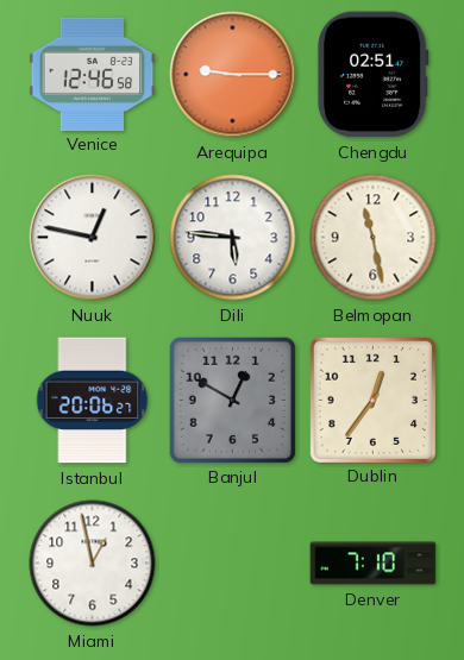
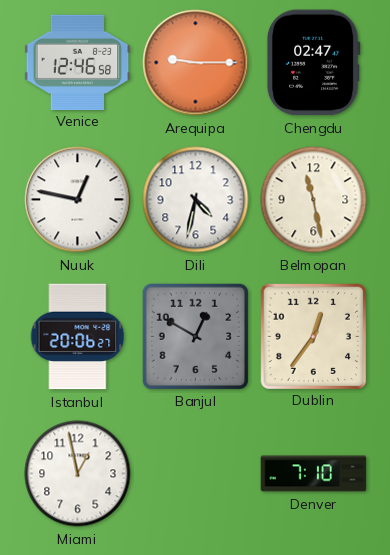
Chengdu: 02:51 -> 02:47 (313, 63)
Dili: 5:46 -> 4:32 (196, 200)
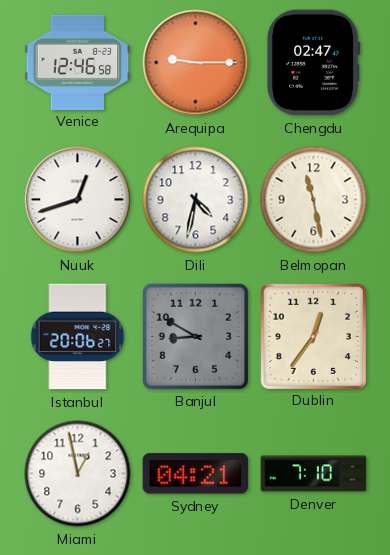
Nuuk: 12:47 -> 12:42 (78, 200)
Banjul: 12:50 -> 8:50 (195, 336)
Sydney: none -> 04:21 (196, 474)
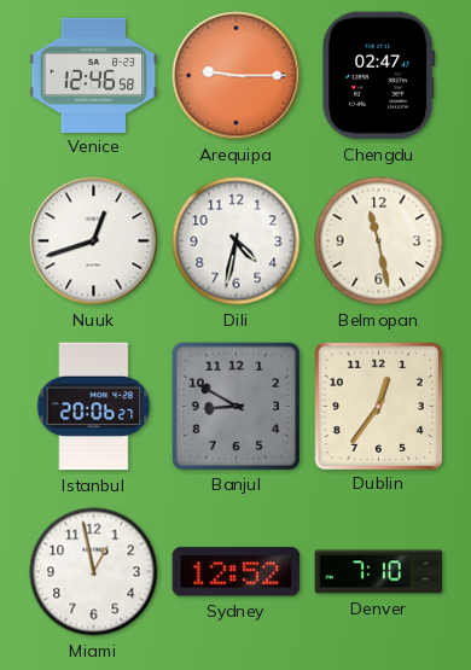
Sydney: 04:21 -> 12:52 (237, 572)
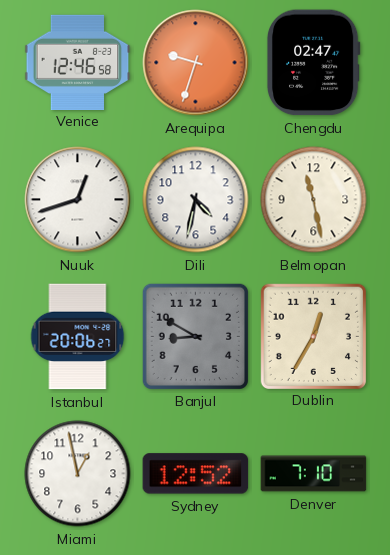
Arequipa: 9:15 -> 9:33 (196, 63)
Dublin: 12:36 -> 12:35 (313, 336)
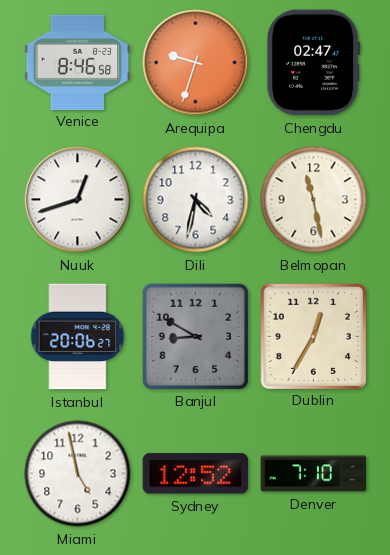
Venice: 12:46 -> 8:46 (78, 62)
Miami: 12:58 -> 4:58 (78, 474)
